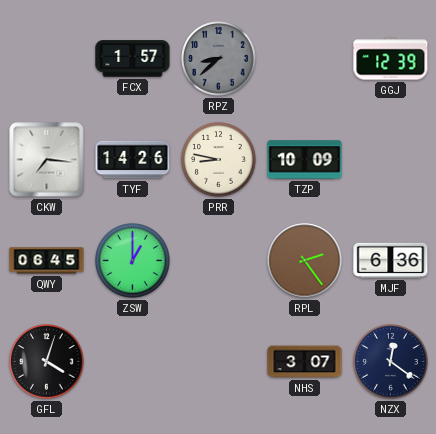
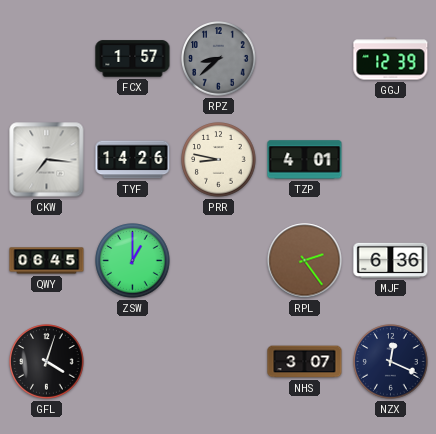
TZP: 10:09 -> 4:01 (305, 160)
NZX: 12:21 -> 12:19 (391, 362)
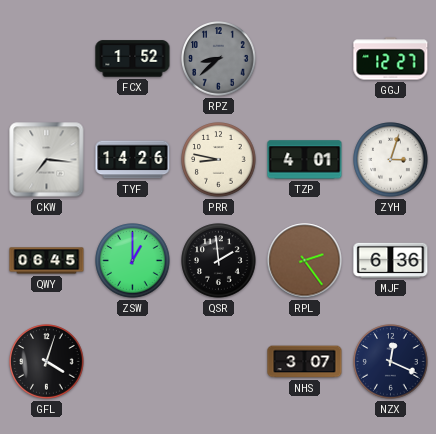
FCX: 1:57 -> 1:52 (133, 59)
GGJ: 12:39 -> 12:27 (391, 59)
ZYH: none -> 3:03 (391, 160)
QSR: none -> 1:59 (219, 261)
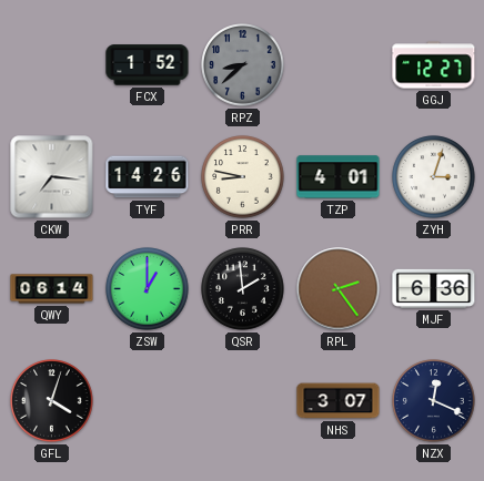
QWY: 06:45 -> 06:14 (52, 289)
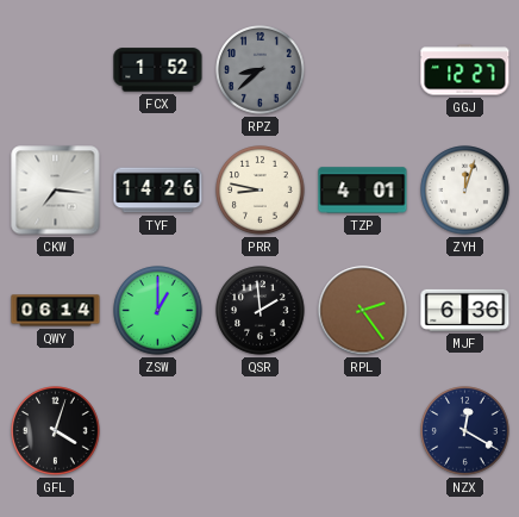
ZYH: 3:03 -> 12:03 (465, 191)
NHS: 3:07 -> none (339, 401)
NZX: 12:19 -> 12:20 (465, 431)
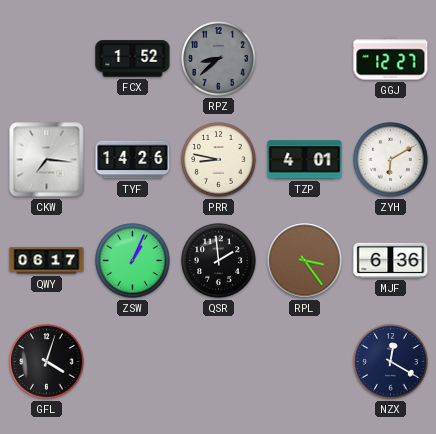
ZYH: 12:03 -> 6:10 (391, 160)
QWY: 06:14 -> 06:17 (47, 261)
ZSW: 1:00 -> 1:04 (133, 261)
RPL: 2:24 -> 3:24 (305, 261)
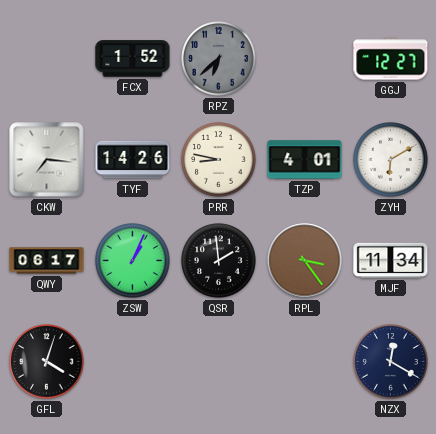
RPZ: 8:38 -> 6:38 (219, 59)
MJF: 6:36 -> 11:34 (391, 260)
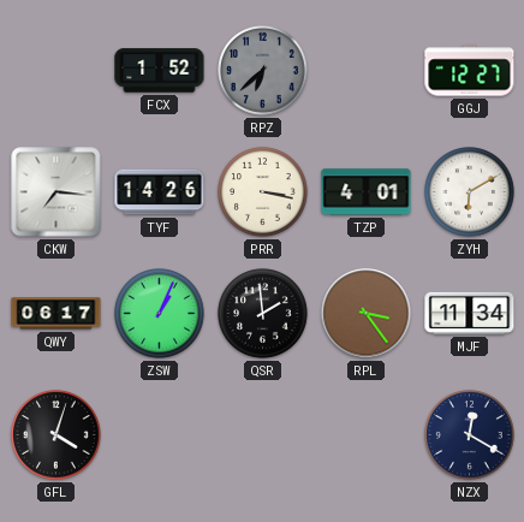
PRR: 8:47 -> 3:17 (263, 192)
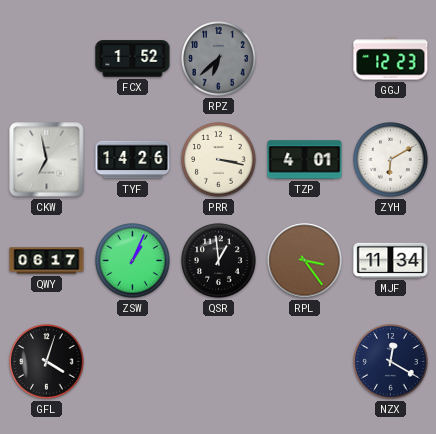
GGJ: 12:27 -> 12:23 (391, 59)
CKW: 7:16 -> 6:58 (47, 160)
QSR: 1:59 -> 12:59 (219, 261)
